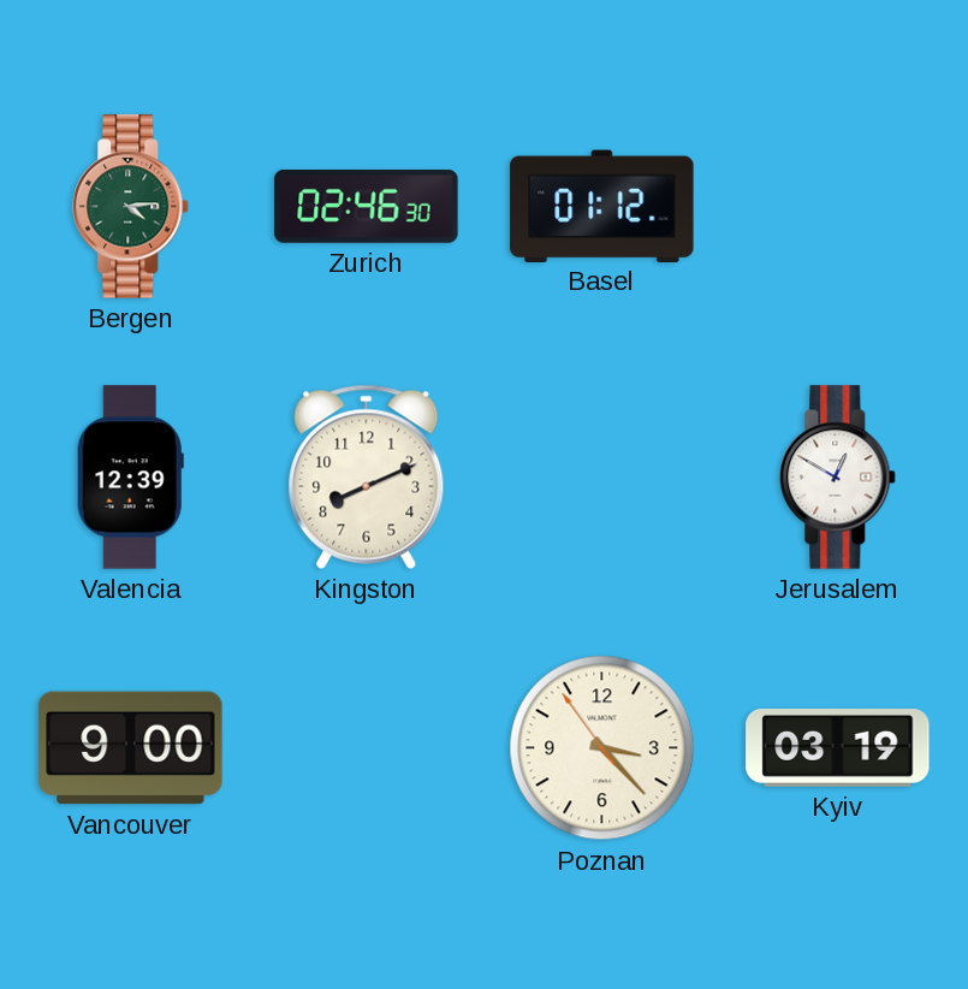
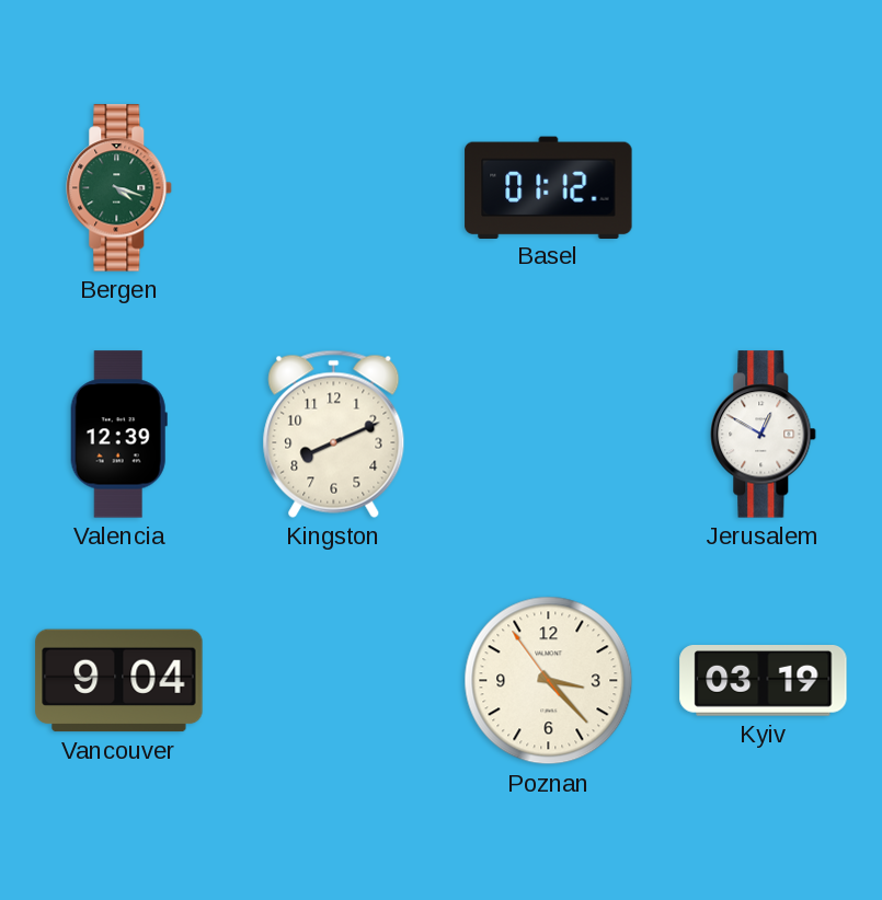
Bergen: 4:14 -> 4:18 (119, 188)
Zurich: 02:46 -> none (367, 206)
Vancouver: 9:00 -> 9:04 (119, 681)
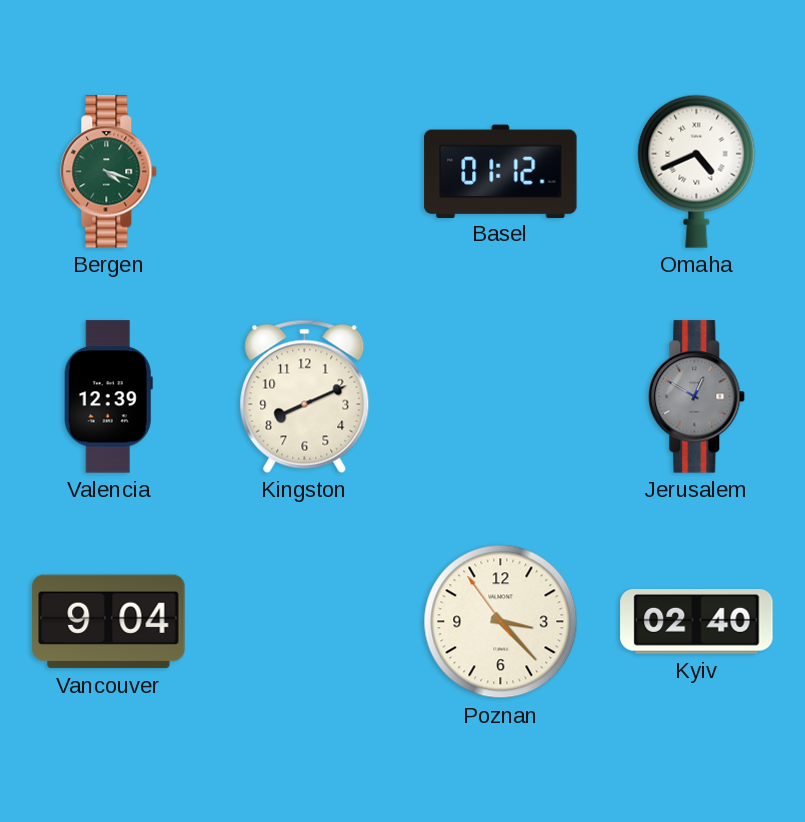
Omaha: none -> 4:41 (697, 171)
Jerusalem dial: white -> grey (697, 397)
Kyiv: 03:19 -> 02:40 (697, 622)
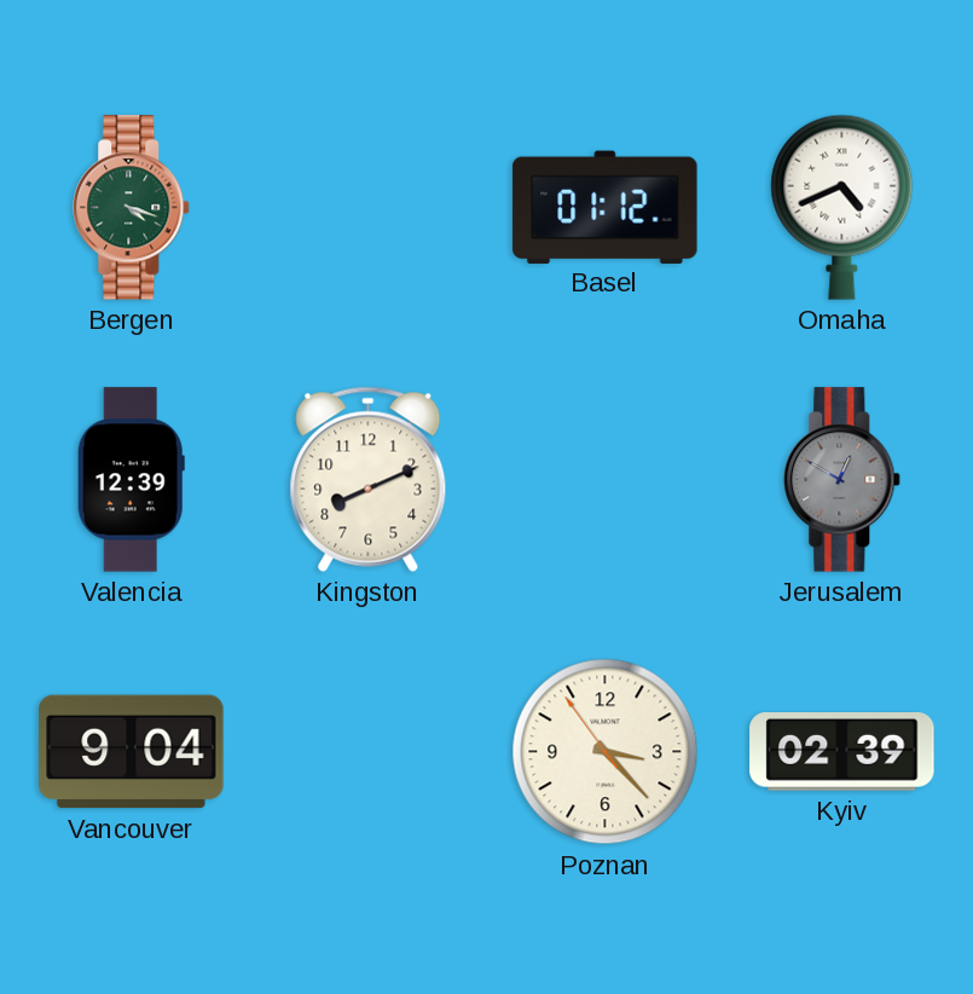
Kyiv: 02:40 -> 02:39 (842, 752)
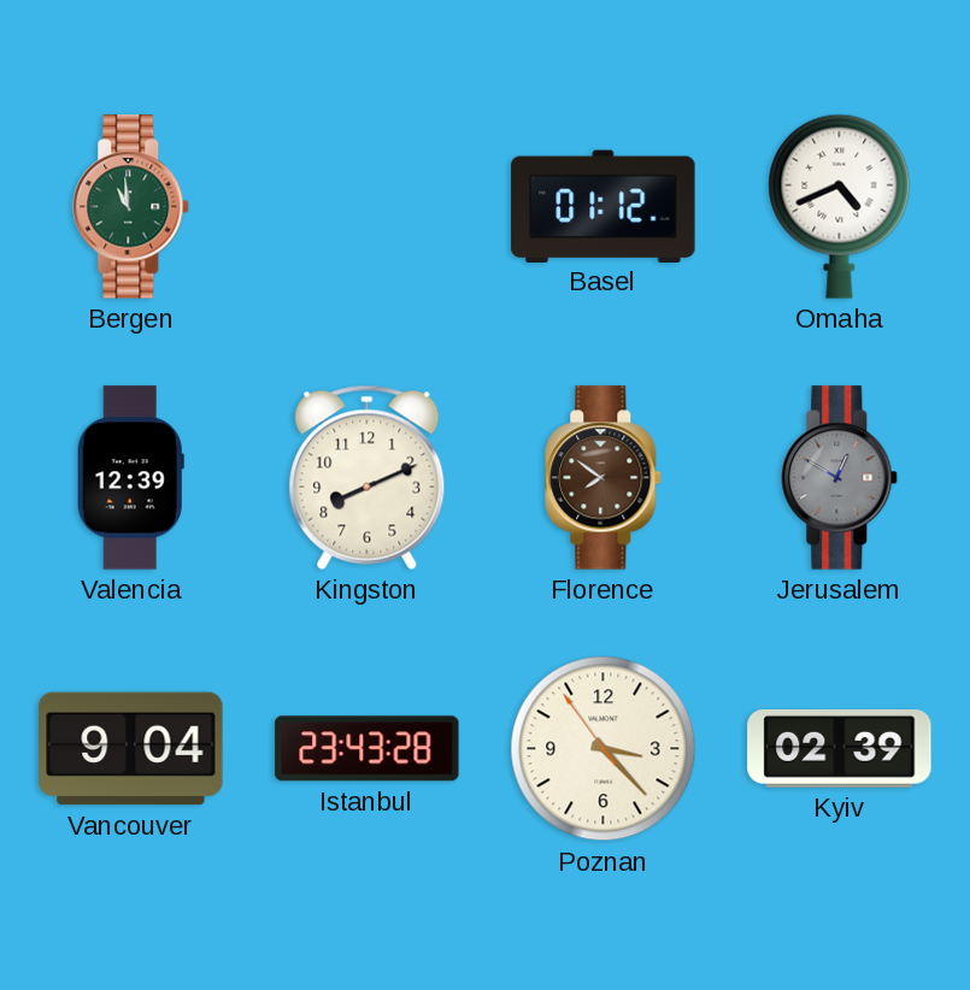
Bergen: 4:18 -> 10:59 (131, 207)
Florence: none -> 7:51 (604, 478)
Istanbul: none -> 23:43 (368, 749)
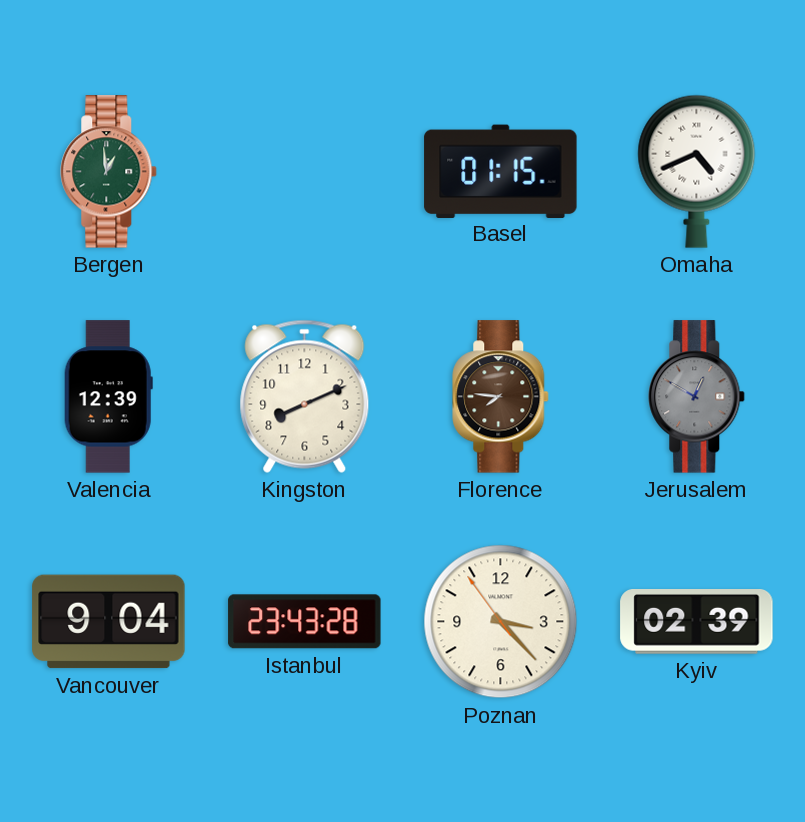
Bergen: 10:59 -> 12:59 (109, 172)
Basel: 01:12 -> 01:15 (501, 171)
Florence: 7:51 -> 7:46 (501, 397)
